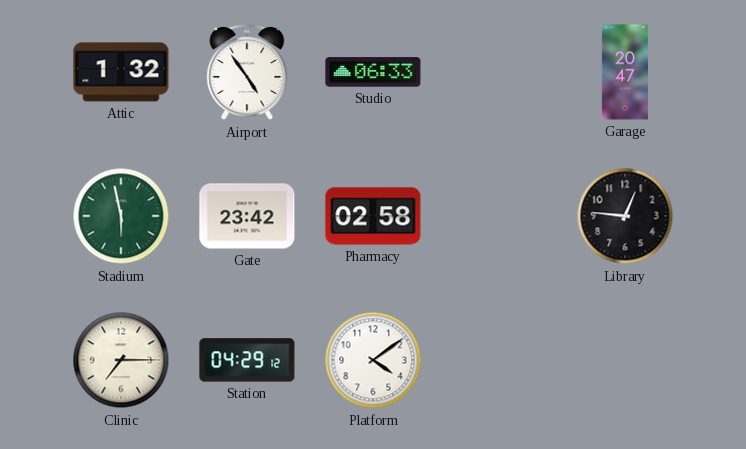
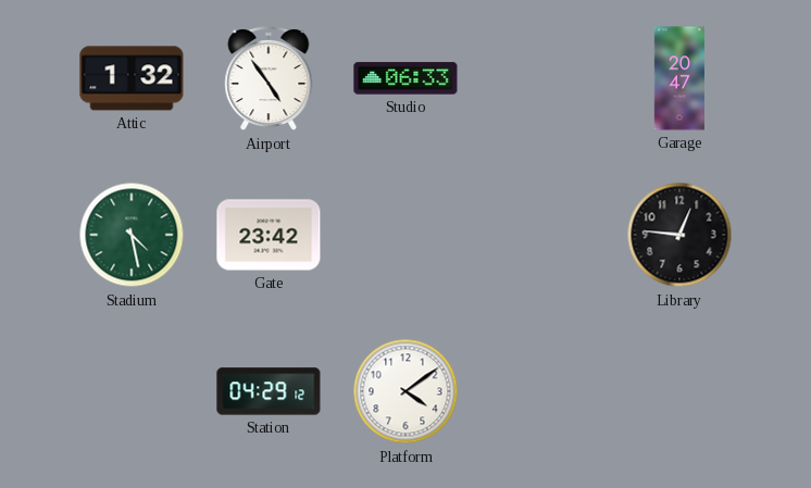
Stadium: 5:58 -> 4:28 (132, 235)
Pharmacy: 02:58 -> none (373, 216)
Clinic: 7:15 -> none (121, 360)
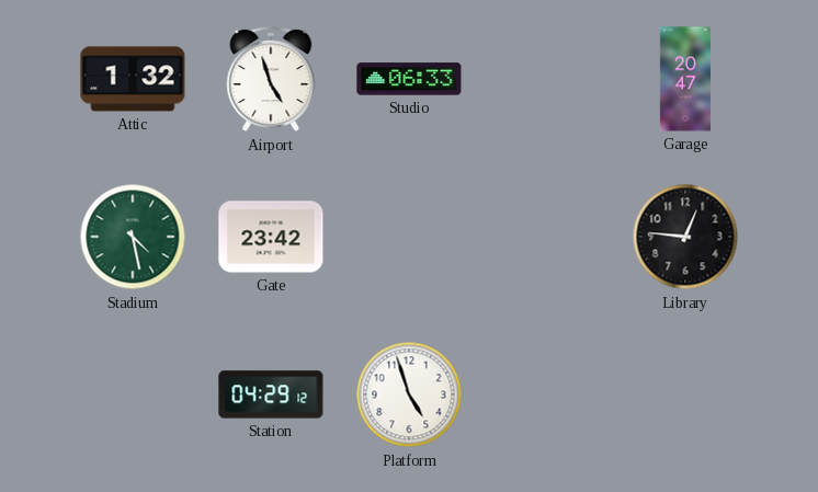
Airport: 4:54 -> 4:57 (271, 79)
Platform: 4:09 -> 4:57 (409, 394)
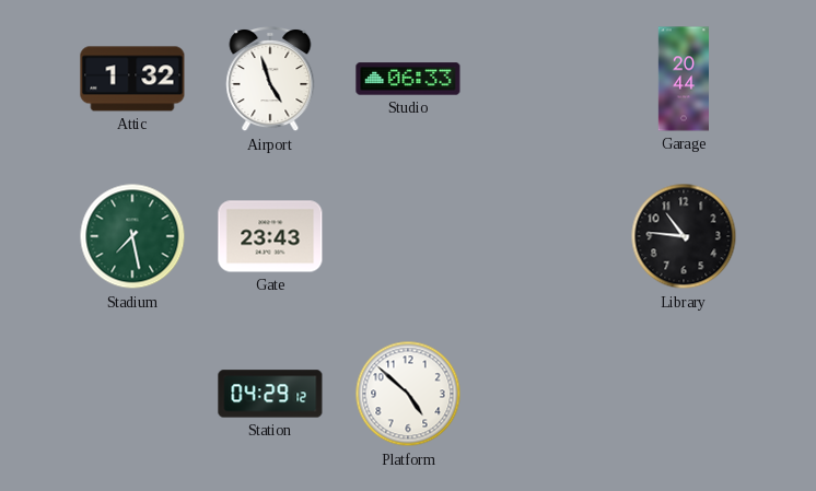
Garage: 20:47 -> 20:44 (683, 79)
Stadium: 4:28 -> 7:28 (132, 236)
Gate: 23:42 -> 23:43 (270, 236)
Library: 12:46 -> 10:46 (684, 236)
Platform: 4:57 -> 4:52 (408, 394)
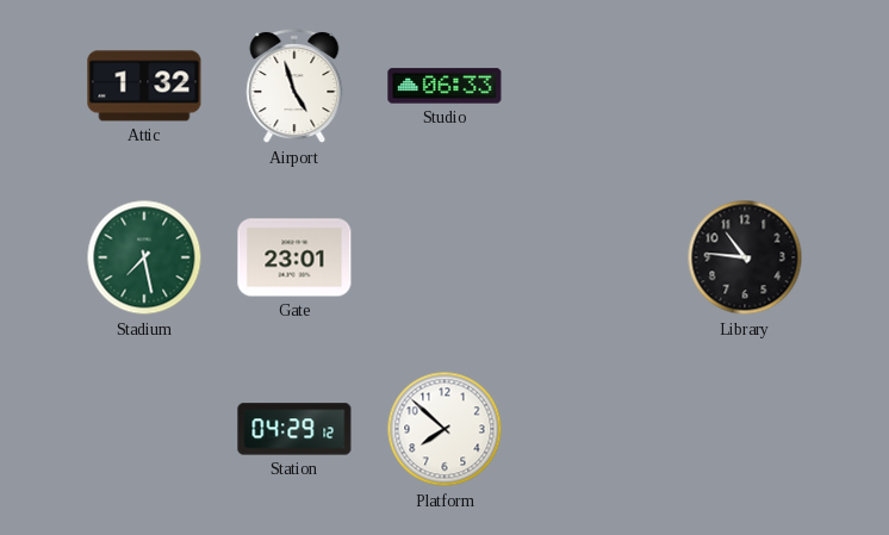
Garage: 20:44 -> none (683, 79)
Gate: 23:43 -> 23:01 (294, 257)
Platform: 4:52 -> 7:52 (444, 429)
